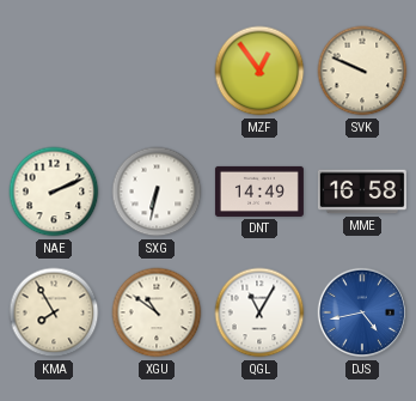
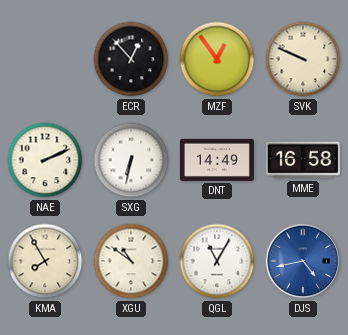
ECR: none -> 12:53 (131, 59)
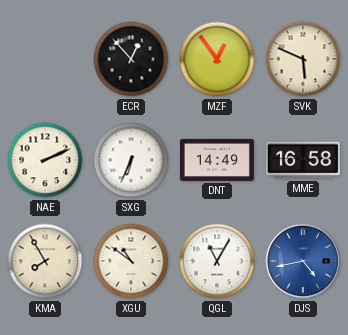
SVK: 9:49 -> 5:49 (303, 59)
SXG: 6:32 -> 6:34 (131, 160)
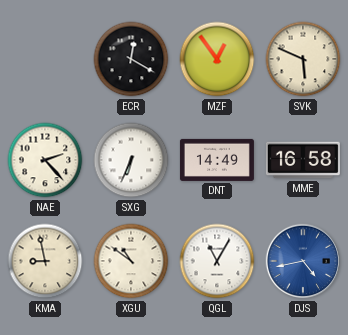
ECR: 12:53 -> 12:20 (131, 59)
NAE: 2:11 -> 2:23 (45, 160)
KMA: 7:55 -> 8:58 (45, 261)
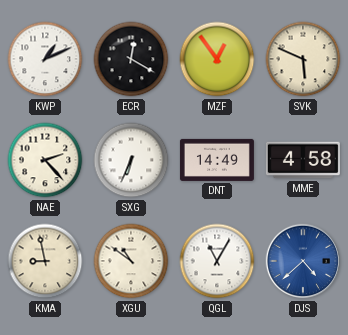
KWP: none -> 1:11 (45, 59)
MME: 16:58 -> 4:58 (303, 160)
DJS: 4:43 -> 4:38 (303, 261)
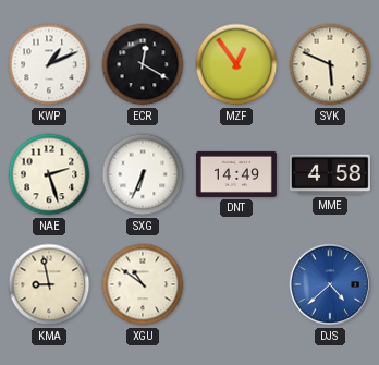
NAE: 2:23 -> 2:27 (49, 174)
QGL: 11:05 -> none (217, 261)
